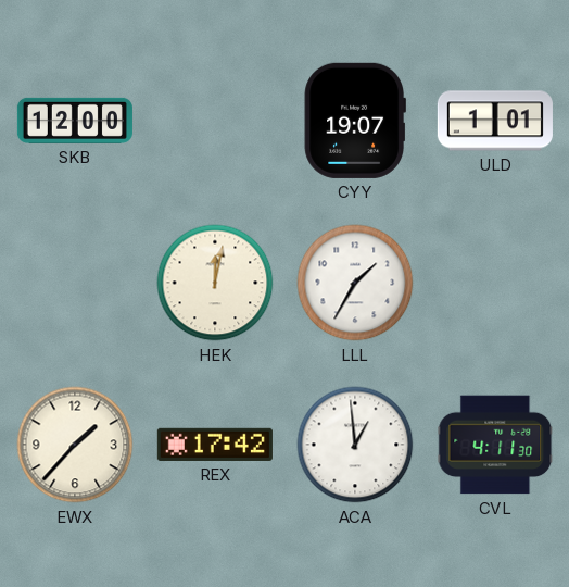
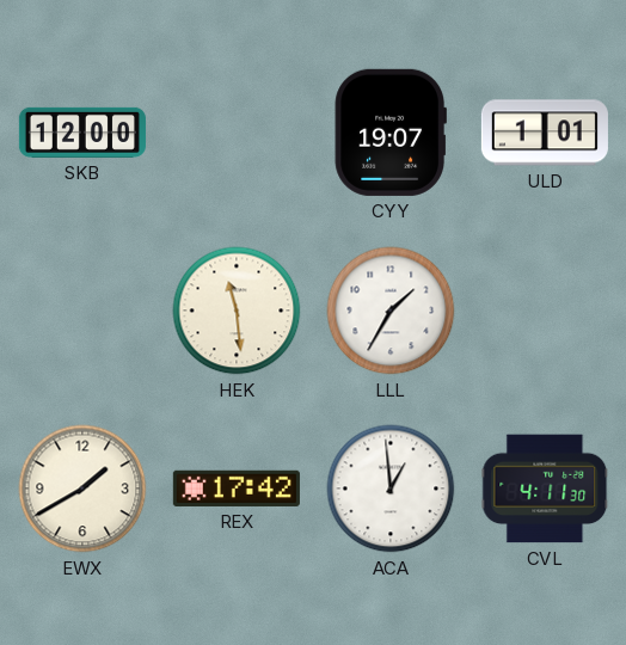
HEK: 12:02 -> 11:29 (237, 311)
EWX: 1:37 -> 1:40 (82, 489)
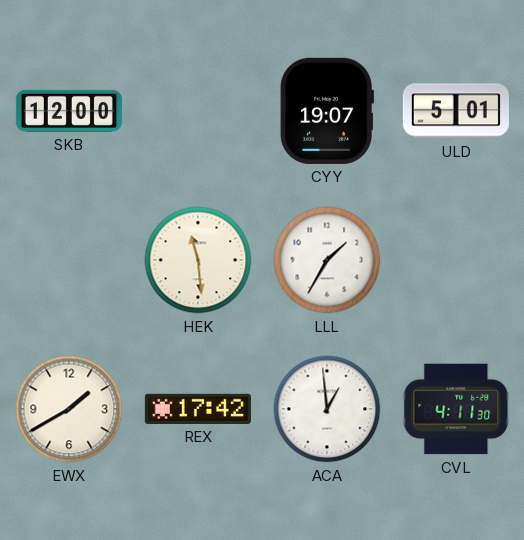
ULD: 1:01 -> 5:01 (456, 111)
